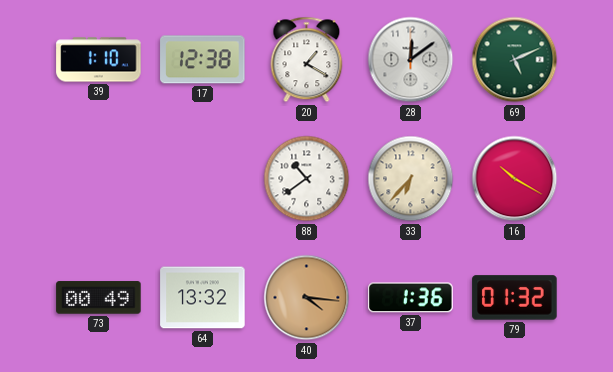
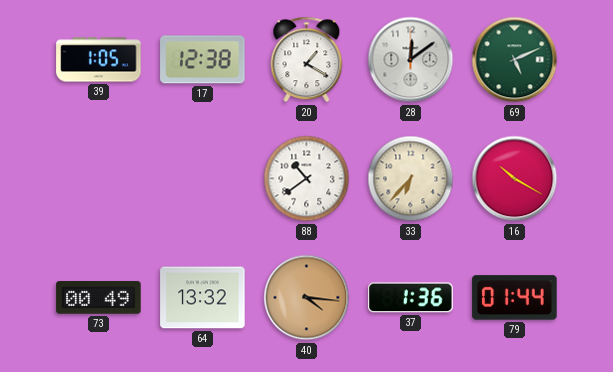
39: 1:10 -> 1:05 (99, 60)
79: 01:32 -> 01:44 (515, 298)
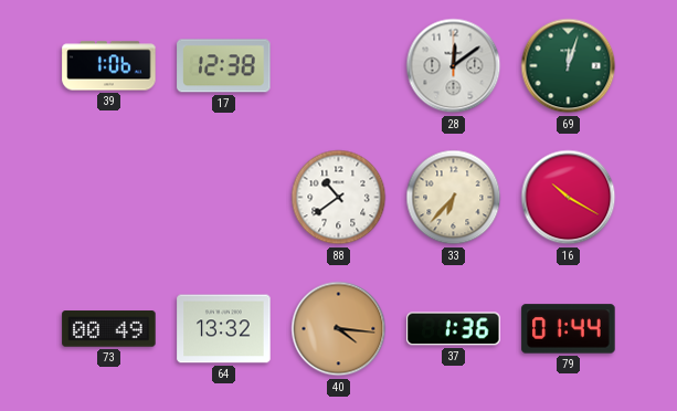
39: 1:05 -> 1:06 (109, 66)
20: 1:20 -> none (307, 60)
69: 5:11 -> 12:03 (569, 66)
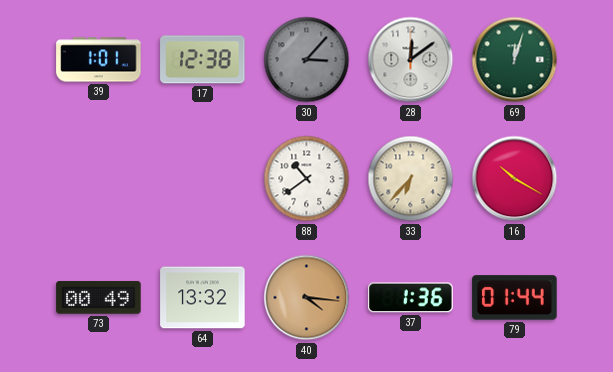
39: 1:06 -> 1:01 (99, 60)
30: none -> 3:07 (307, 60)
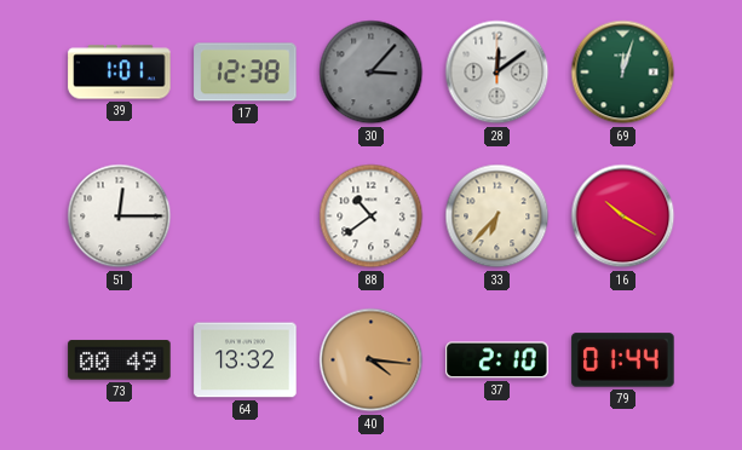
51: none -> 12:15 (120, 217)
37: 1:36 -> 2:10 (497, 360)
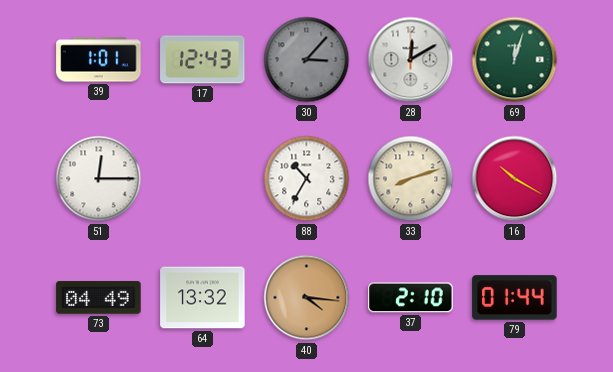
17: 12:38 -> 12:43 (203, 60)
28: 12:09 -> 12:10 (411, 60)
88: 10:39 -> 10:35 (307, 179)
33: 6:37 -> 8:12 (411, 179)
73: 00:49 -> 04:49 (99, 298)
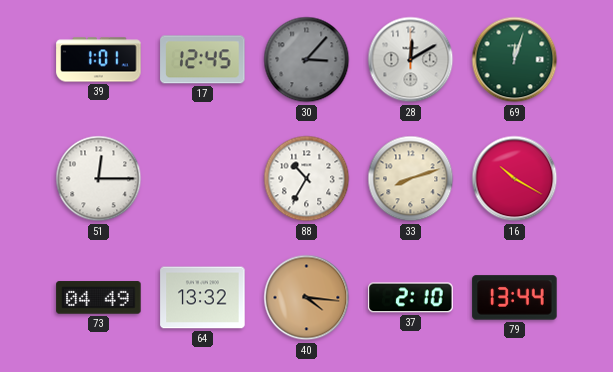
17: 12:43 -> 12:45 (203, 60)
79: 01:44 -> 13:44 (515, 298)
